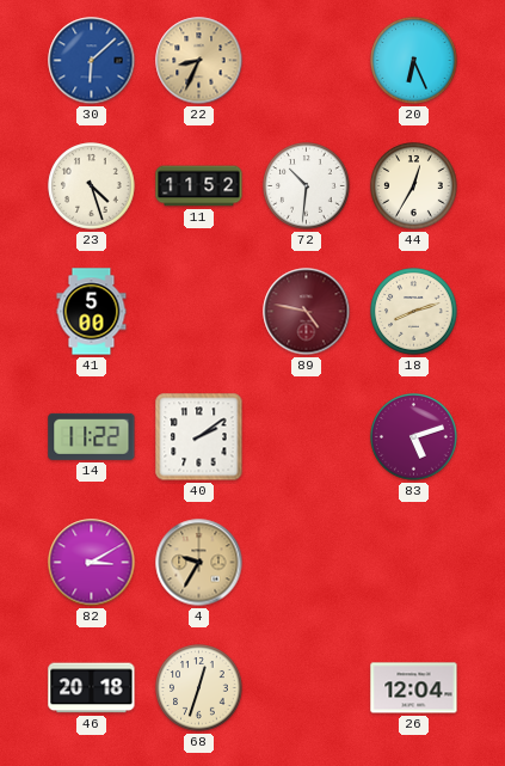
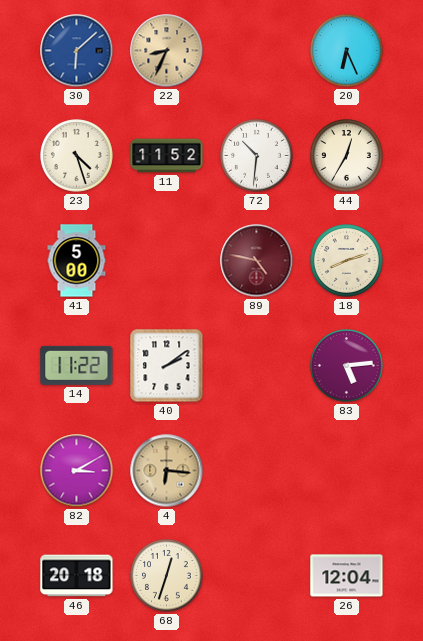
83: 5:12 -> 5:14 (347, 366)
4: 9:35 -> 6:16 (167, 471)
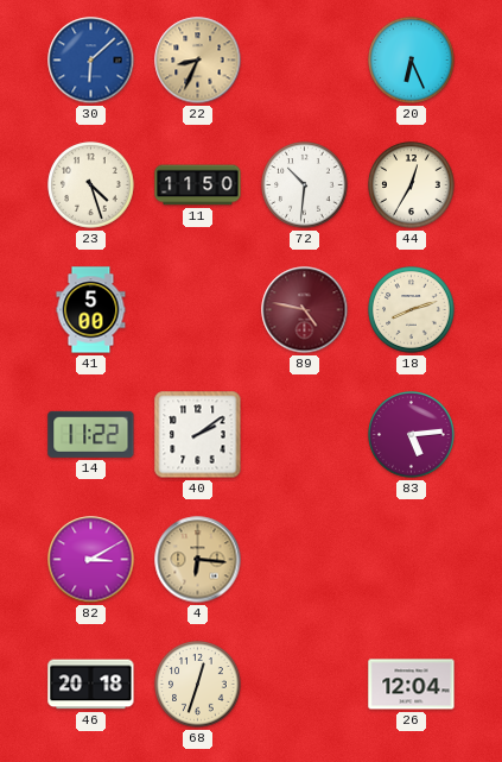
11: 11:52 -> 11:50 (198, 185)
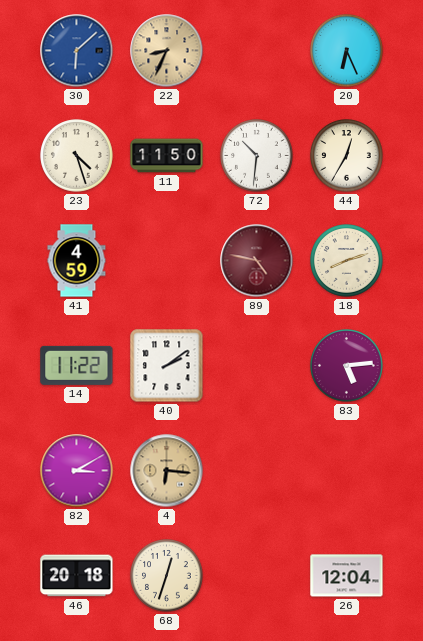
41: 5:00 -> 4:59 (77, 261)
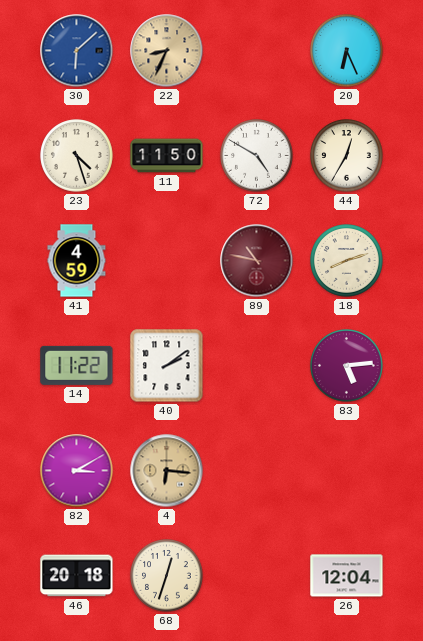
72: 10:31 -> 4:50 (257, 156)
89: 4:47 -> 10:47 (257, 261)
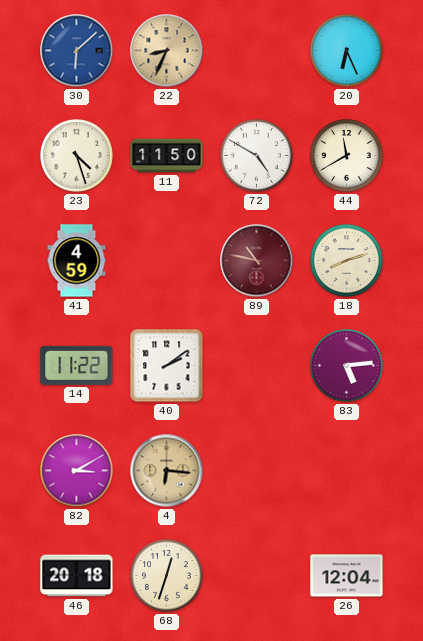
44: 12:35 -> 11:40 (347, 156)
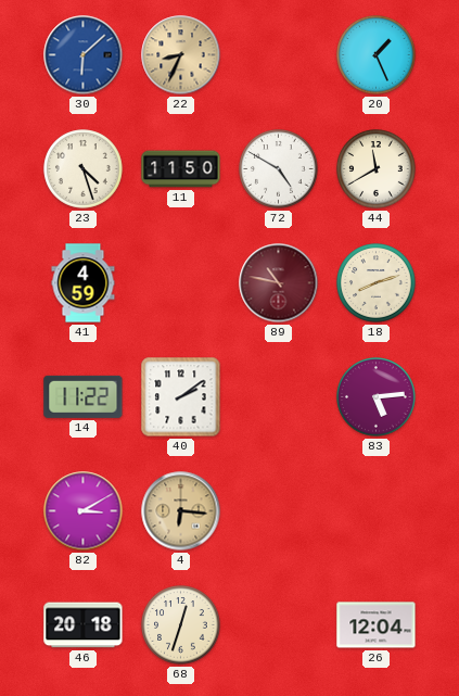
20: 6:26 -> 1:26 (377, 55)
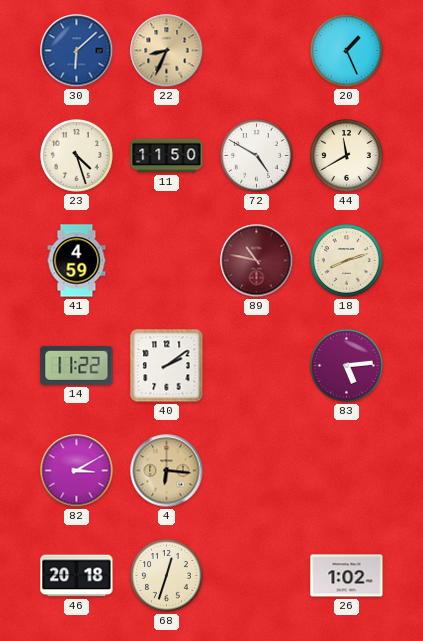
26: 12:04 -> 1:02 (347, 576)
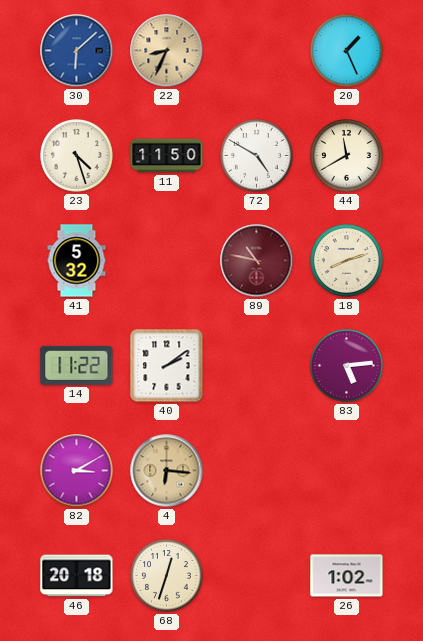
41: 4:59 -> 5:32 (77, 261)
